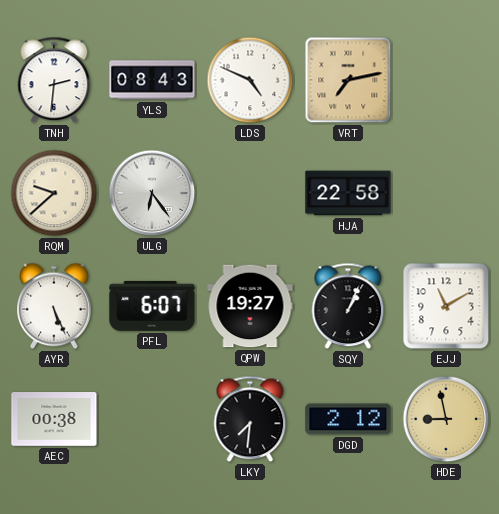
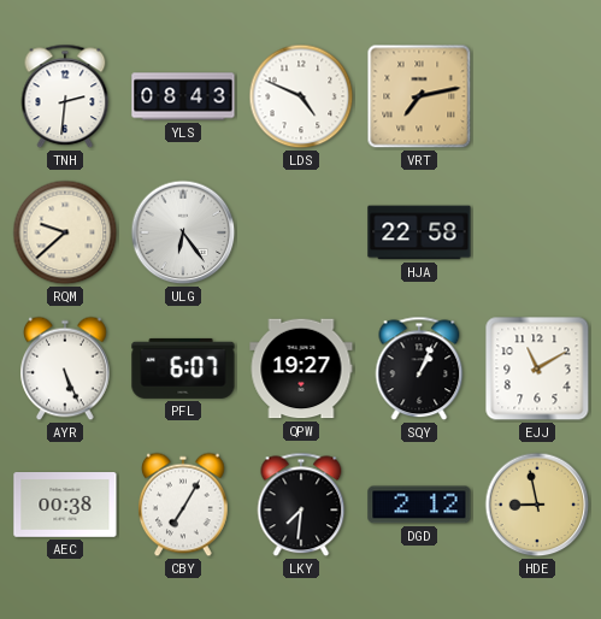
CBY: none -> 7:05 (184, 505)
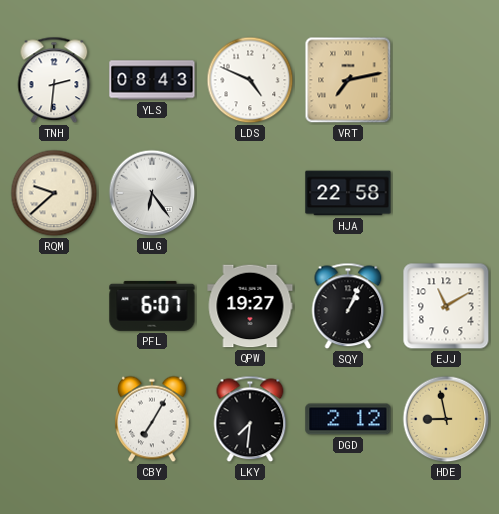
AYR: 5:26 -> none (66, 369)
AEC: 00:38 -> none (65, 506)
